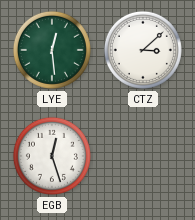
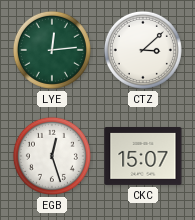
LYE: 12:29 -> 12:14 (52, 50)
CKC: none -> 15:07 (143, 157)
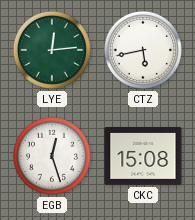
CTZ: 3:08 -> 5:43 (143, 50)
CKC: 15:07 -> 15:08 (143, 157)
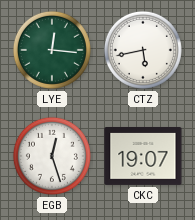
LYE: 12:14 -> 12:16 (52, 50)
CKC: 15:08 -> 19:07 (143, 157)
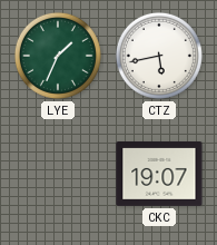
LYE: 12:16 -> 1:34 (58, 56)
EGB: 12:27 -> none (52, 156)
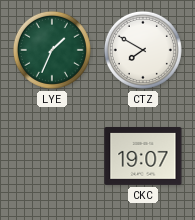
CTZ: 5:43 -> 7:50 (143, 50)
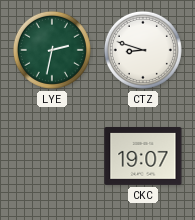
LYE: 1:34 -> 2:32 (52, 50)
CTZ: 7:50 -> 8:48 (143, 50)
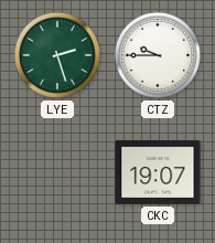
LYE: 2:32 -> 2:27 (57, 55)
CTZ: 8:48 -> 9:45 (158, 55)
